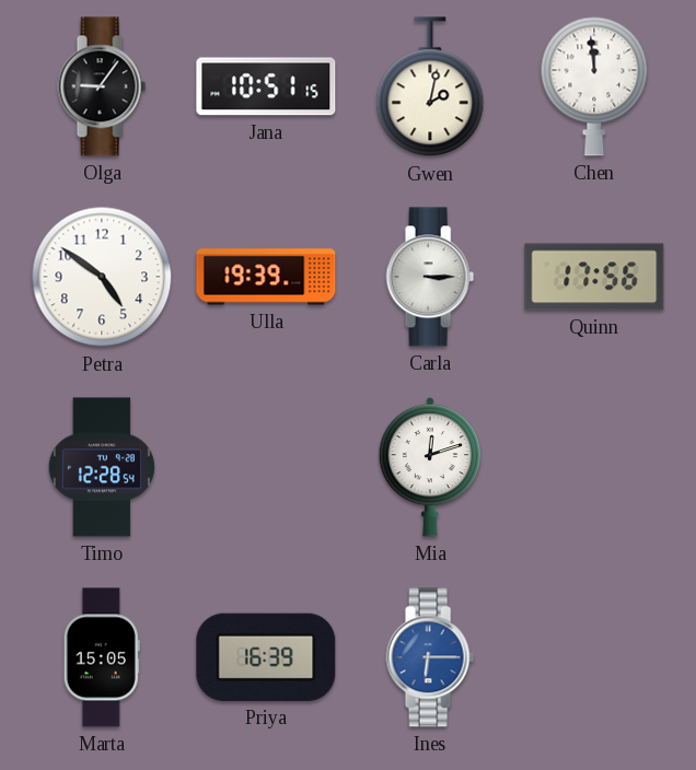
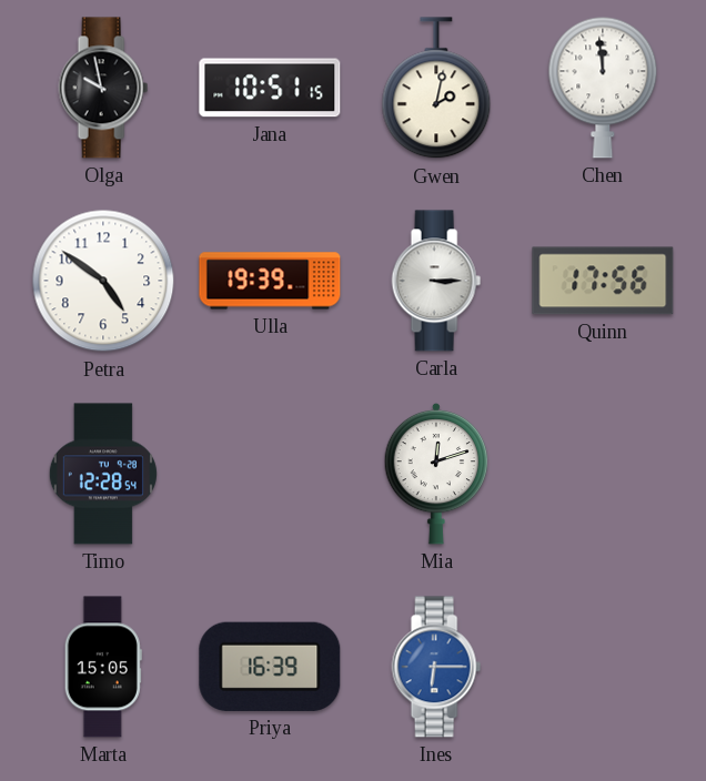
Olga: 9:06 -> 9:58 (103, 88)
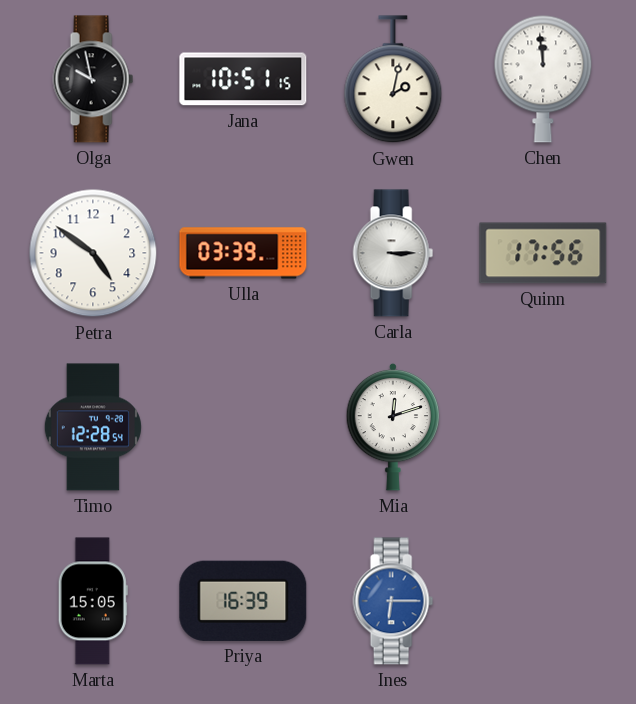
Ulla: 19:39 -> 03:39 (243, 253)
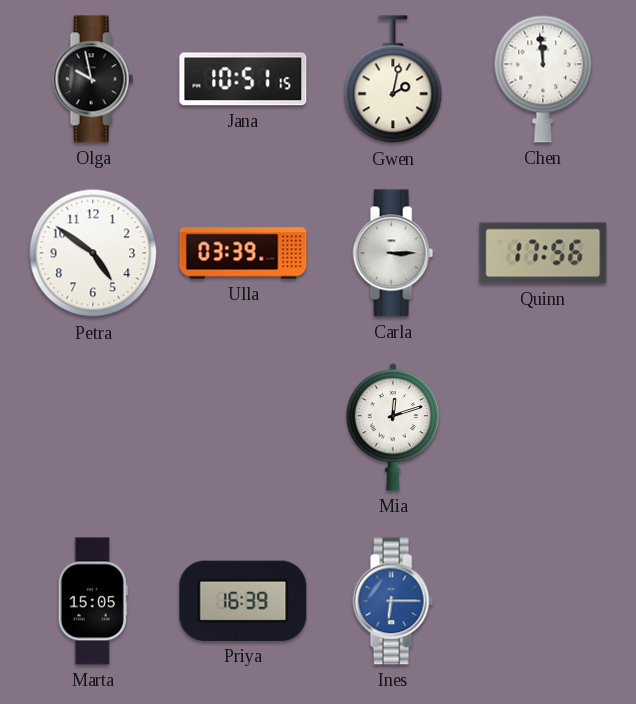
Timo: 12:28 -> none (93, 427)
